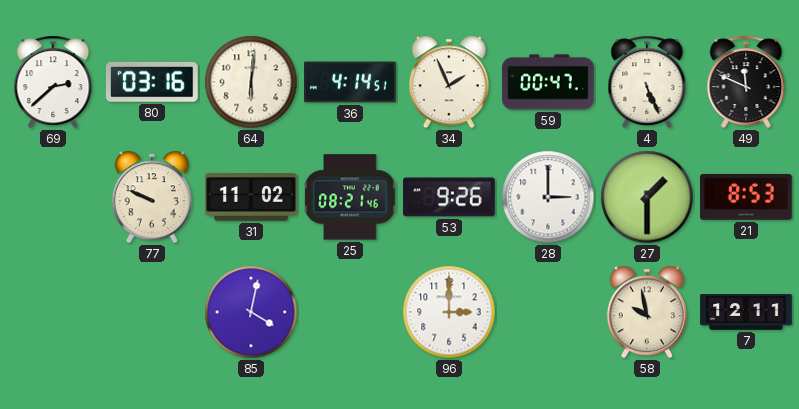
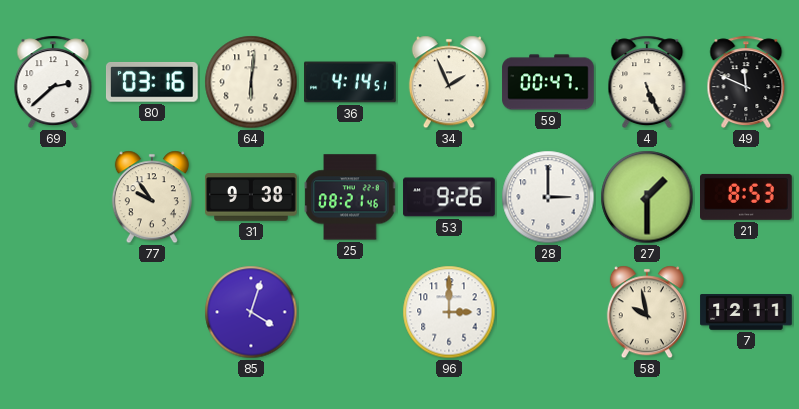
77: 9:49 -> 9:54 (152, 197)
31: 11:02 -> 9:38 (251, 197)
85: 4:02 -> 4:03 (251, 312)
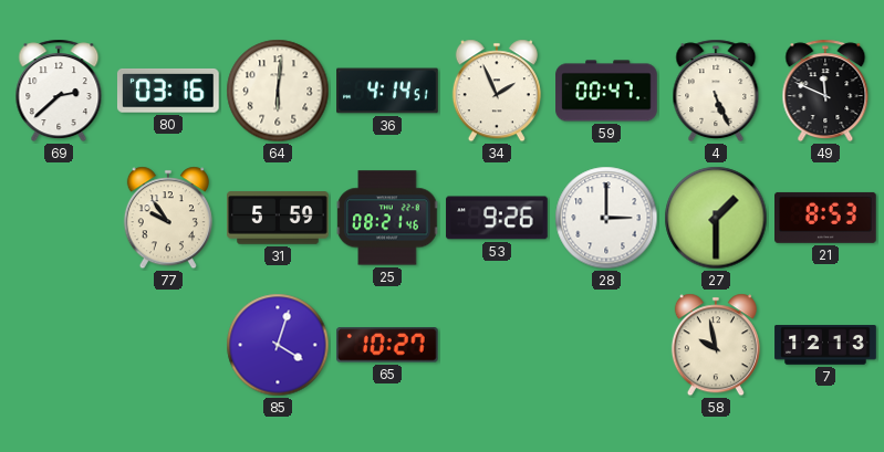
31: 9:38 -> 5:59 (278, 218)
65: none -> 10:27 (387, 345)
96: 3:00 -> none (449, 312)
7: 12:11 -> 12:13 (825, 345)
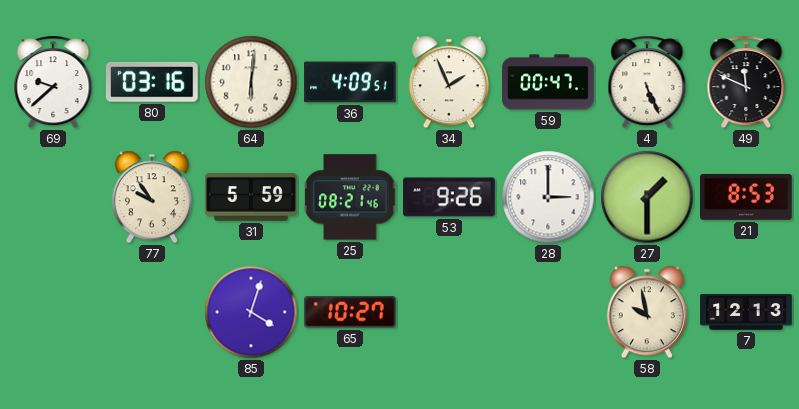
69: 2:38 -> 9:38 (53, 82)
36: 4:14 -> 4:09 (350, 82)
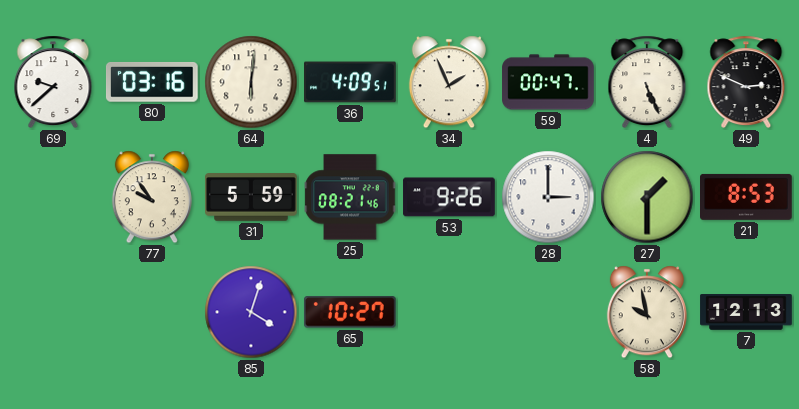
49: 11:49 -> 2:49 (746, 82)
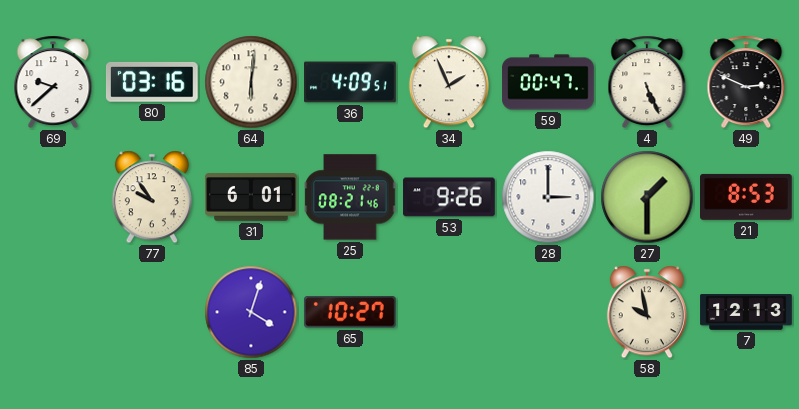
31: 5:59 -> 6:01 (251, 197)
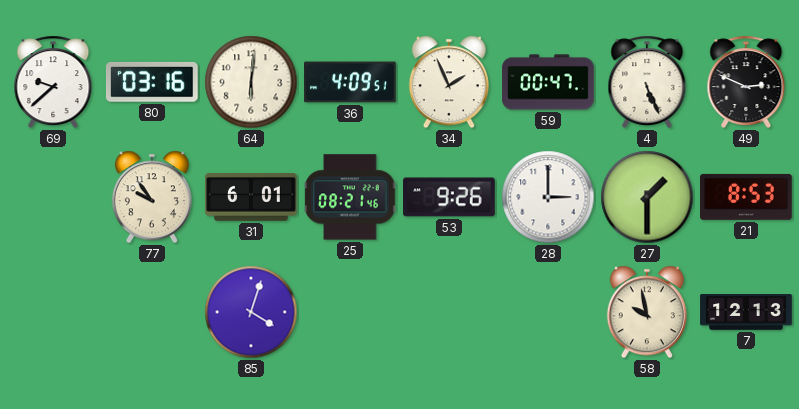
65: 10:27 -> none (350, 312)
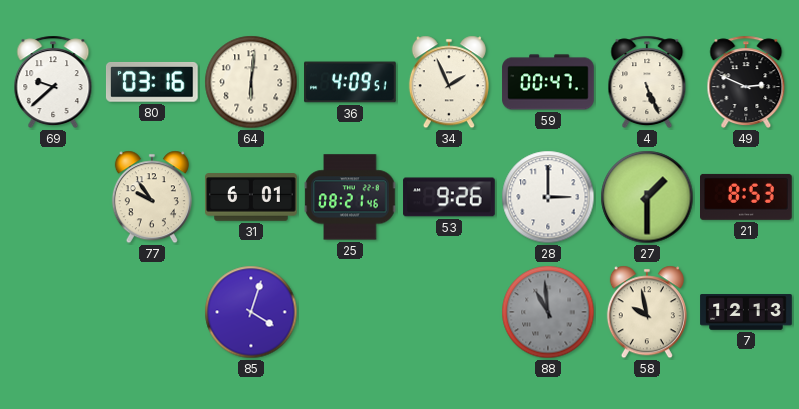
88: none -> 10:59 (548, 312)
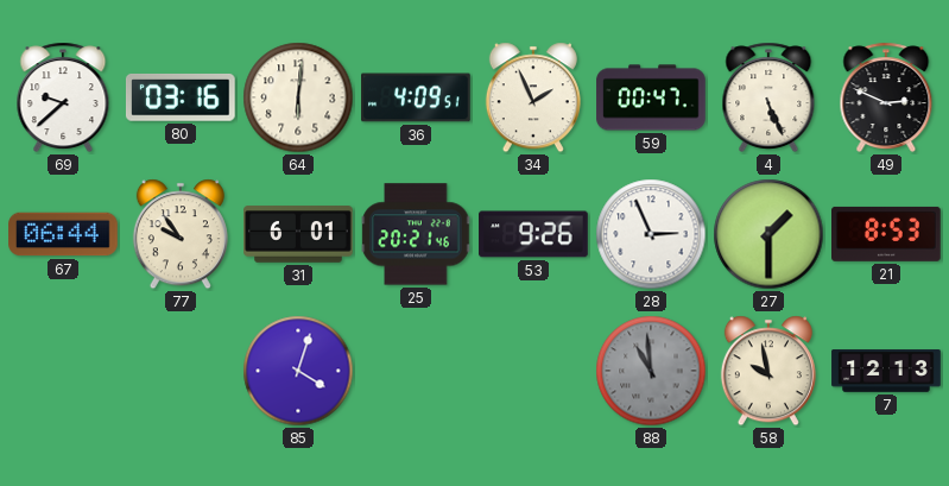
67: none -> 06:44 (63, 234)
25: 08:21 -> 20:21 (416, 234)
28: 3:00 -> 2:56 (651, 234)
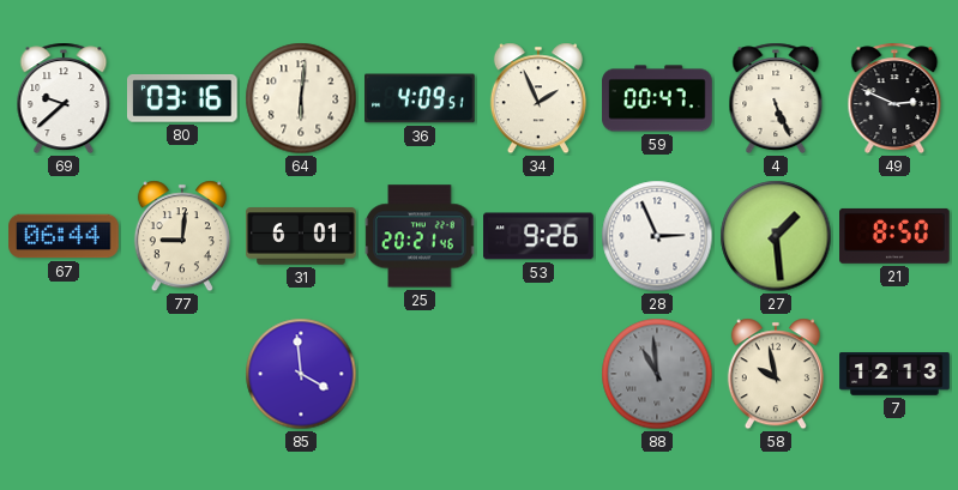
77: 9:54 -> 9:01 (182, 236)
27: 1:30 -> 1:29 (776, 236)
21: 8:53 -> 8:50 (896, 236)
85: 4:03 -> 3:59 (301, 374)
